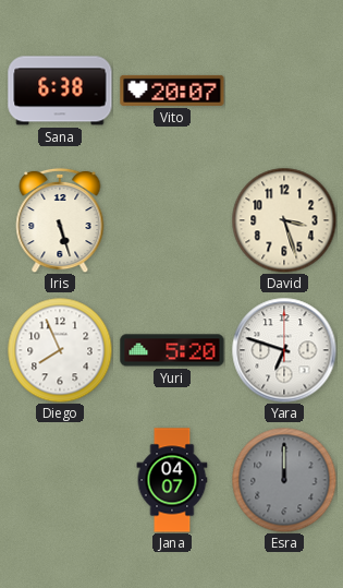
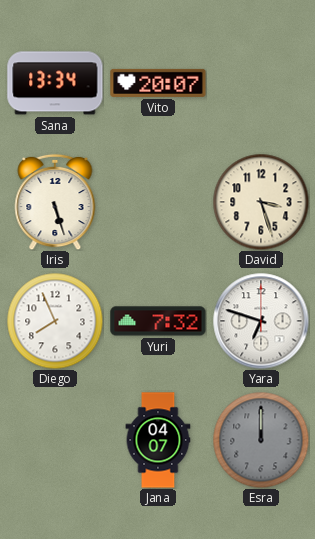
Sana: 6:38 -> 13:34 (55, 83)
Yuri: 5:20 -> 7:32 (158, 321)
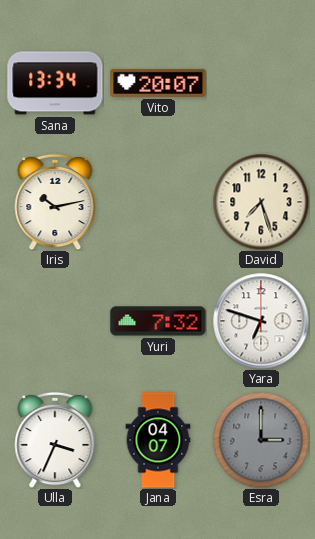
Iris: 5:27 -> 10:13 (55, 202)
David: 3:27 -> 7:27 (261, 202)
Diego: 7:56 -> none (55, 321)
Ulla: none -> 3:34 (55, 440)
Esra: 12:00 -> 3:00 (261, 440)
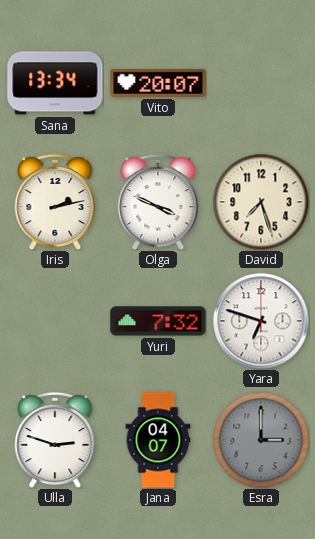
Iris: 10:13 -> 2:13 (55, 202)
Olga: none -> 3:49 (158, 202)
Ulla: 3:34 -> 2:48 (55, 440)
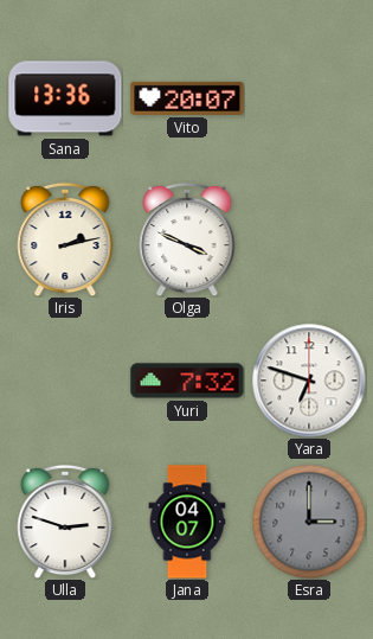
Sana: 13:34 -> 13:36 (65, 98)
David: 7:27 -> none (261, 202)
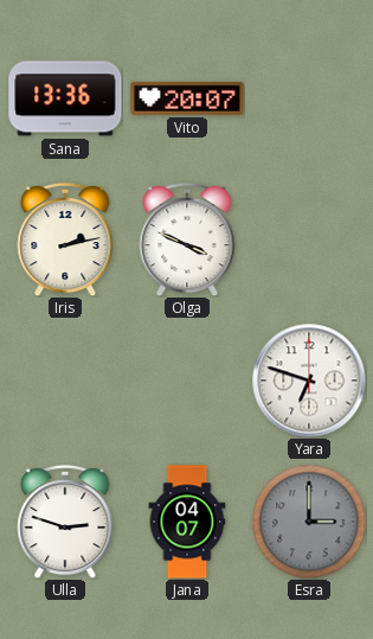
Yuri: 7:32 -> none (187, 381)
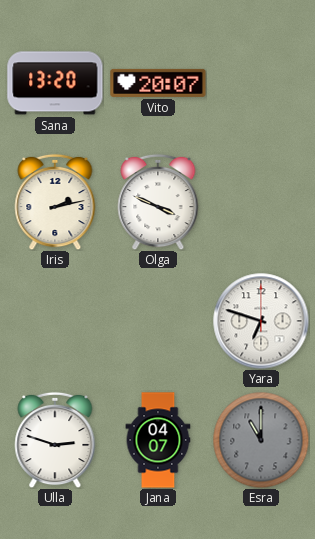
Sana: 13:36 -> 13:20 (55, 83)
Esra: 3:00 -> 11:00 (261, 440)
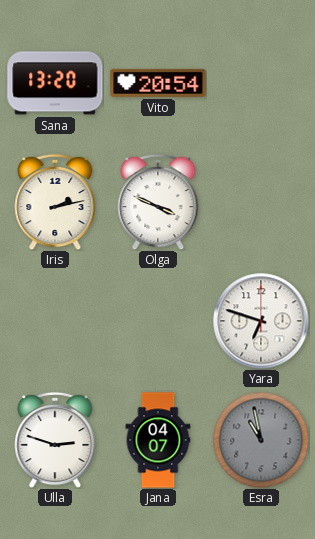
Vito: 20:07 -> 20:54 (158, 83)
Esra: 11:00 -> 10:58 (261, 440)
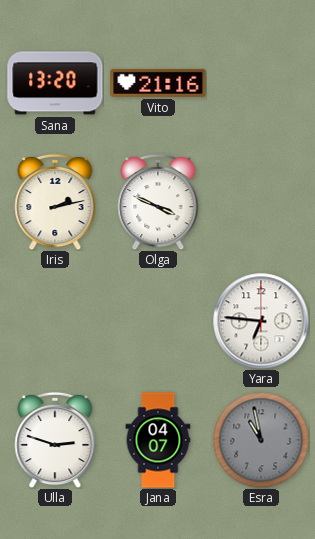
Vito: 20:54 -> 21:16 (158, 83)
Yara: 6:48 -> 6:46 (261, 321)
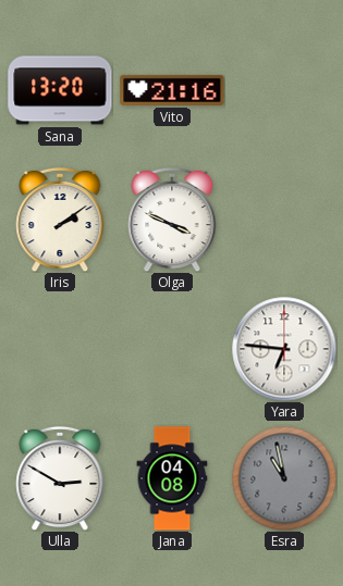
Iris: 2:13 -> 2:09 (60, 220)
Ulla: 2:48 -> 2:50 (60, 478)
Jana: 04:07 -> 04:08 (172, 478)
